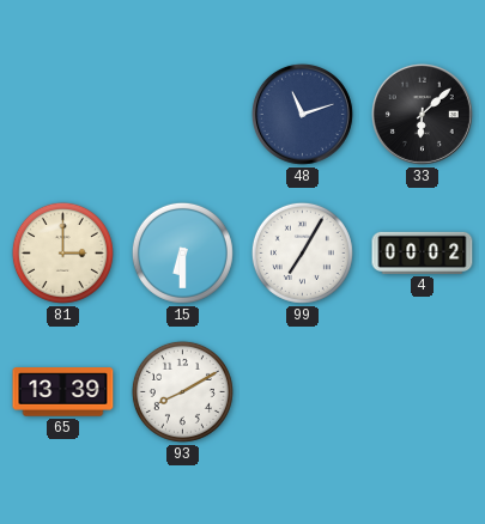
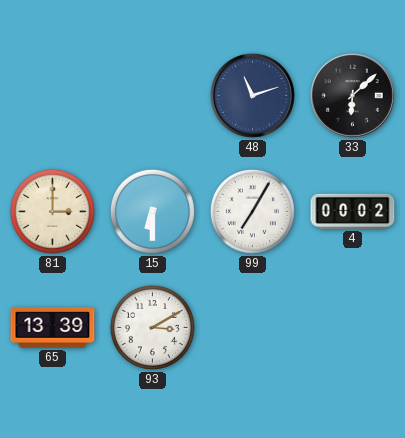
93: 8:10 -> 3:10 (152, 327)
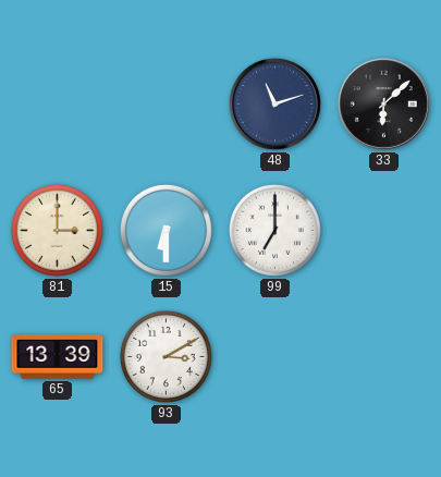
99: 7:05 -> 7:00 (274, 230)
4: 00:02 -> none (353, 211)
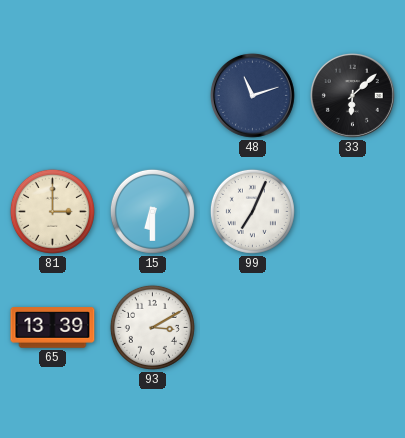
99: 7:00 -> 7:04 (252, 211)
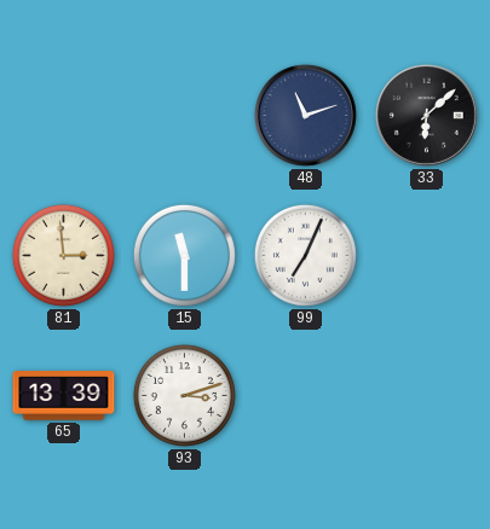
81: 3:00 -> 2:59 (63, 255)
15: 6:30 -> 11:30 (184, 255)
93: 3:10 -> 3:12 (184, 395)
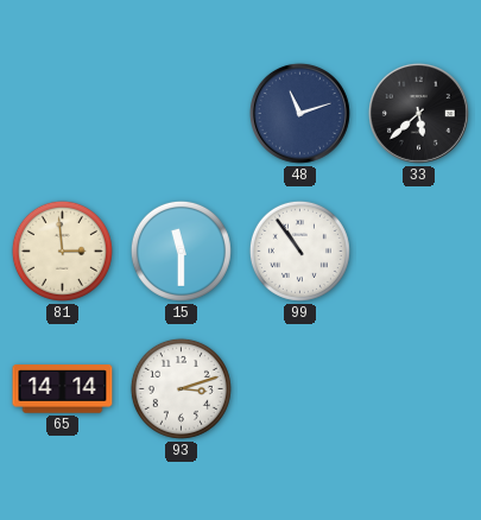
33: 6:08 -> 5:38 (418, 113)
99: 7:04 -> 10:54 (299, 251)
65: 13:39 -> 14:14 (63, 389)
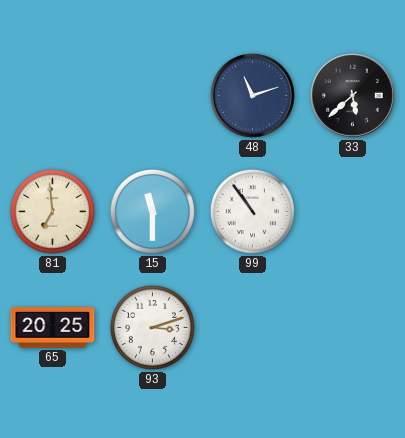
81: 2:59 -> 6:59 (52, 211)
65: 14:14 -> 20:25 (53, 328)
